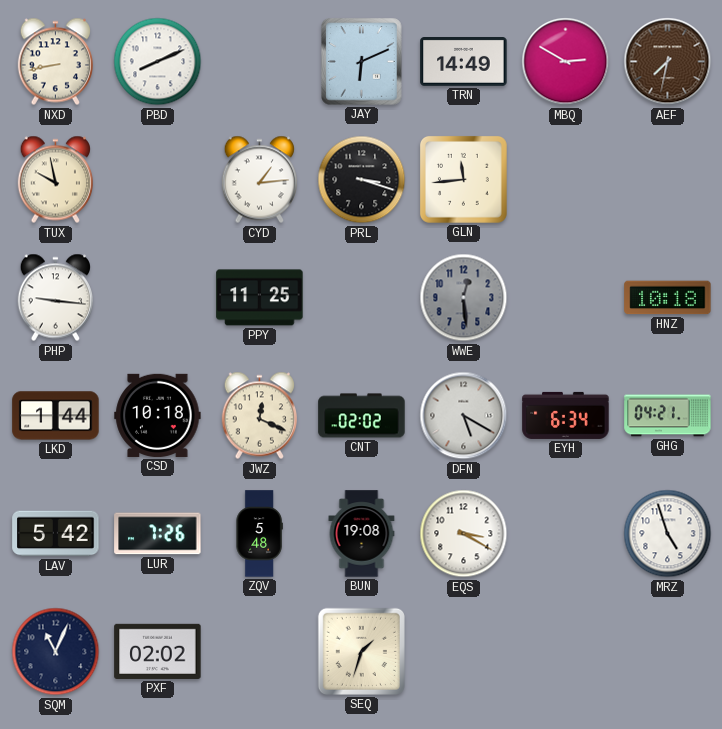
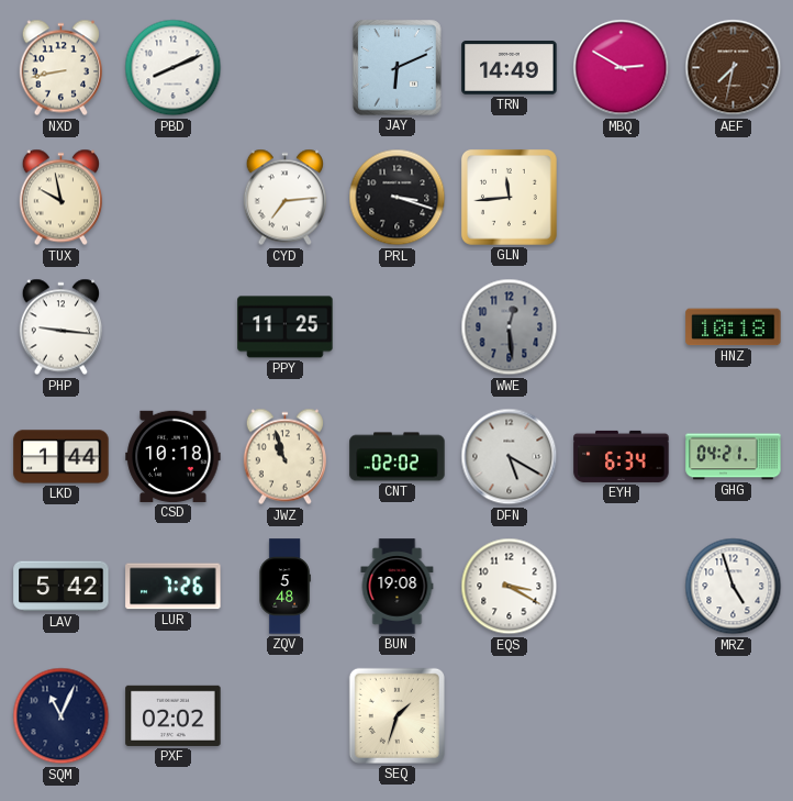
CYD: 1:14 -> 7:14 (284, 198)
JWZ: 12:19 -> 10:57 (284, 457)
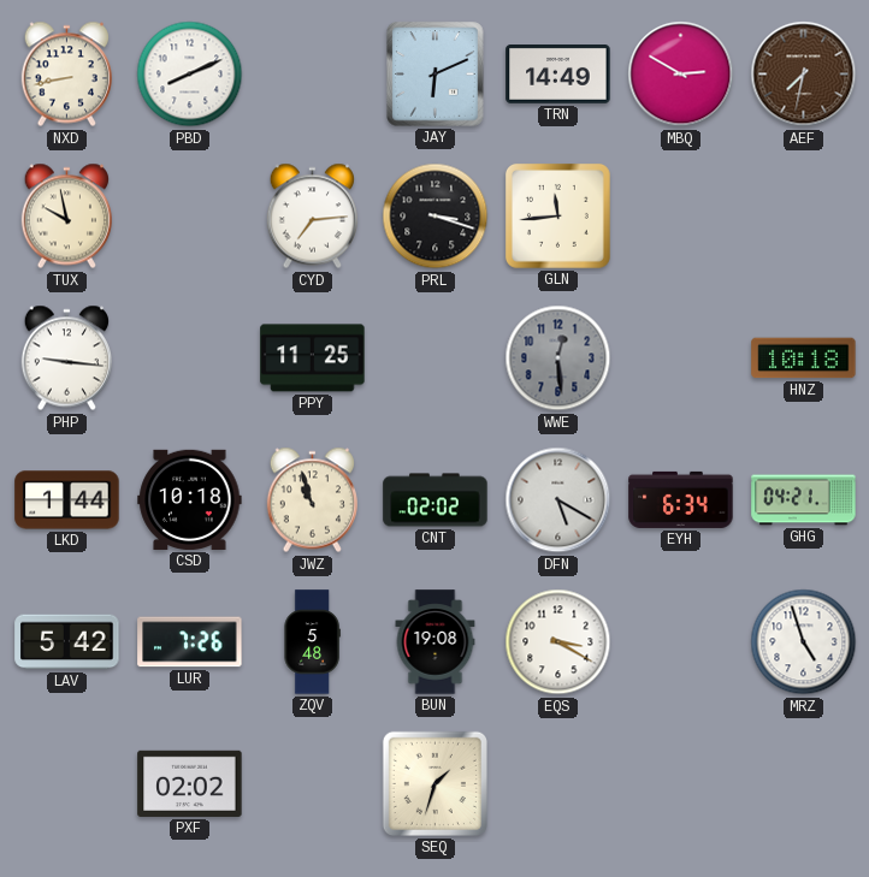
SQM: 11:04 -> none (62, 716)
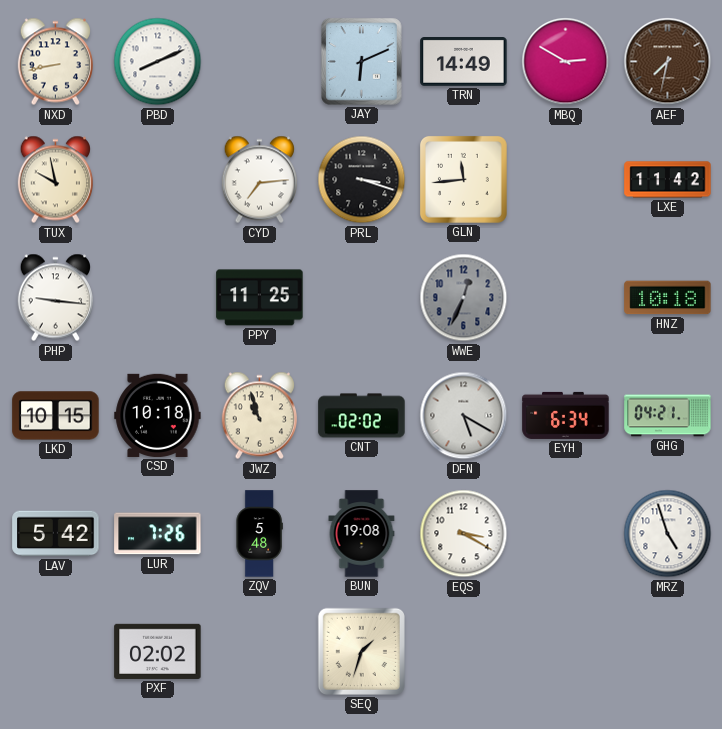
LXE: none -> 11:42 (668, 180)
WWE: 12:29 -> 12:34 (464, 298)
LKD: 1:44 -> 10:15 (56, 416)
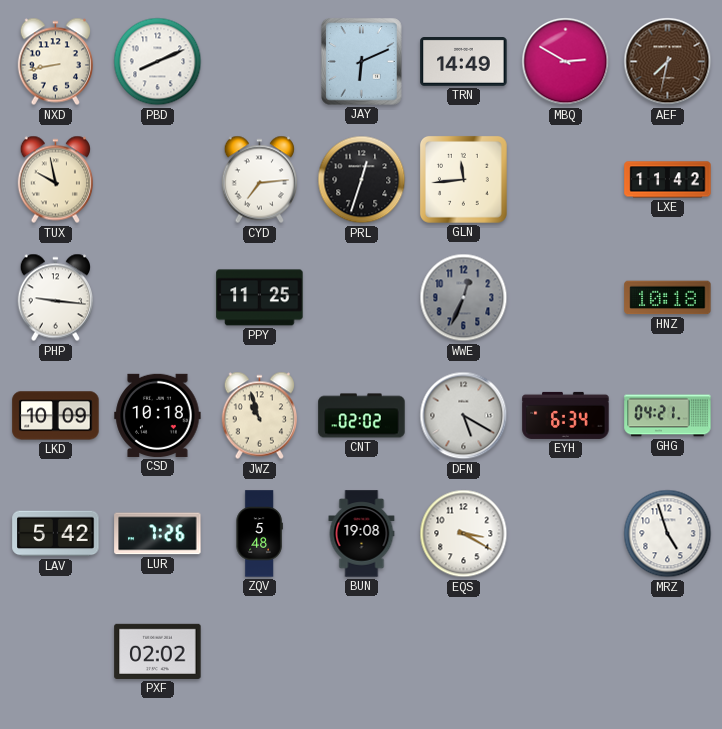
PRL: 3:18 -> 12:33 (362, 180)
LKD: 10:15 -> 10:09 (56, 416)
SEQ: 1:33 -> none (361, 651)
